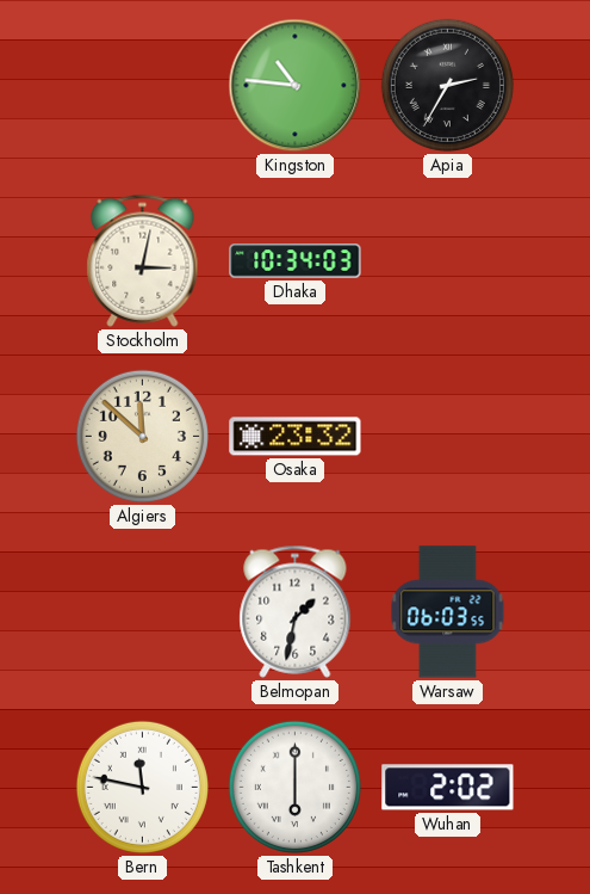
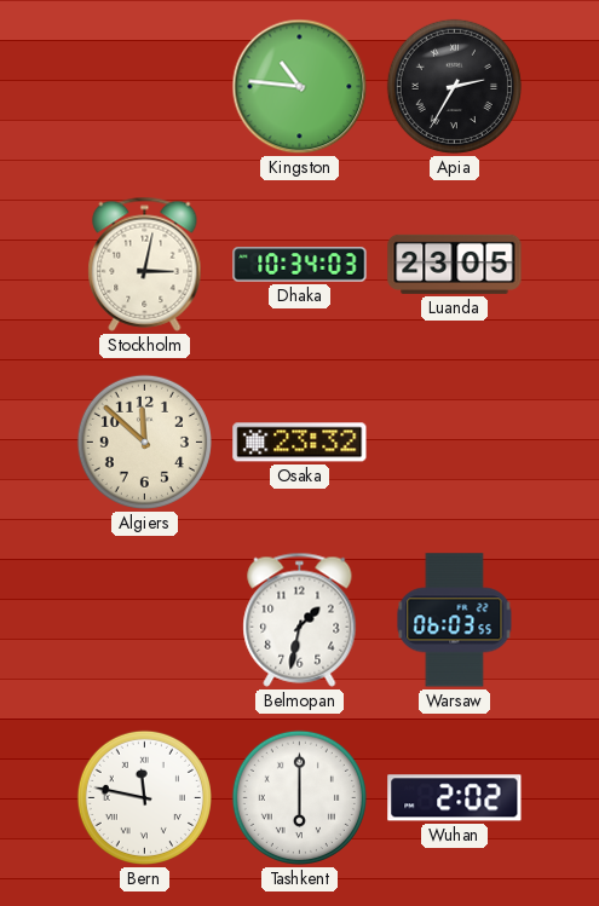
Luanda: none -> 23:05 (455, 264)
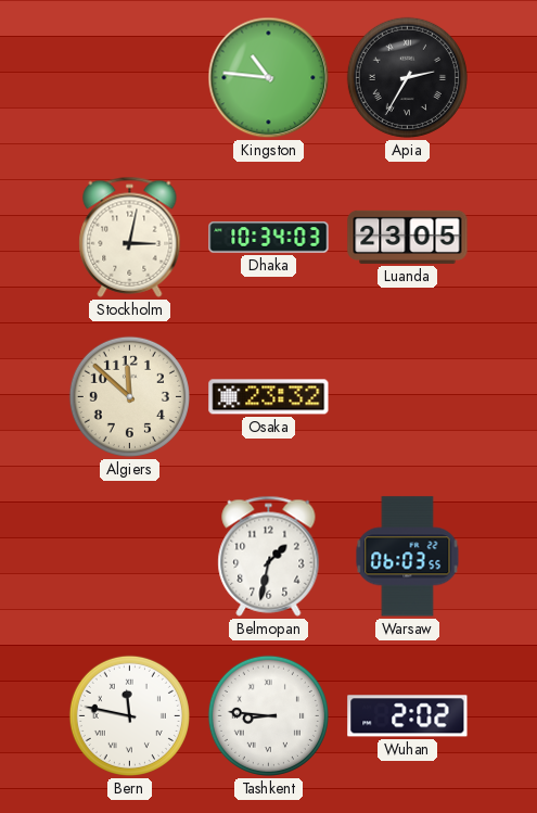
Tashkent: 6:00 -> 8:46 (268, 715)
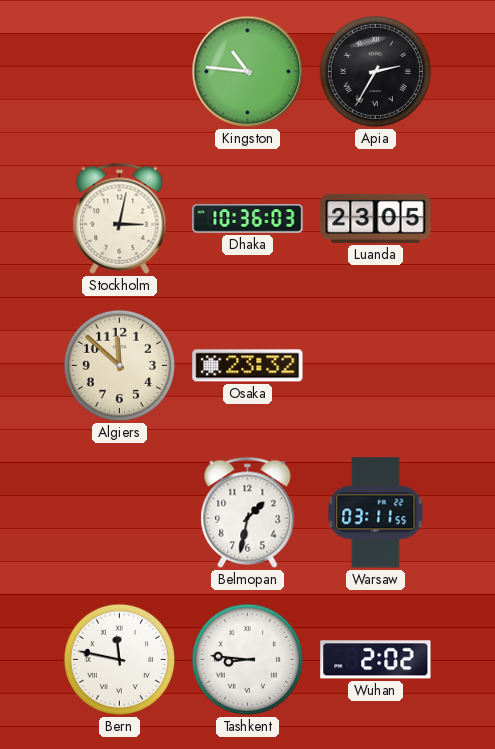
Dhaka: 10:34 -> 10:36 (248, 219)
Warsaw: 06:03 -> 03:11 (376, 513)
